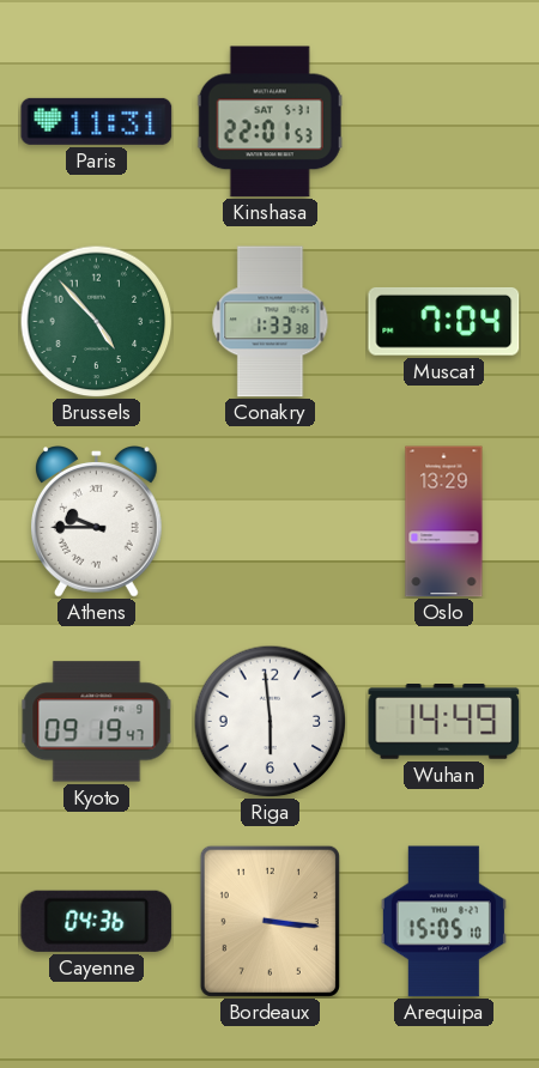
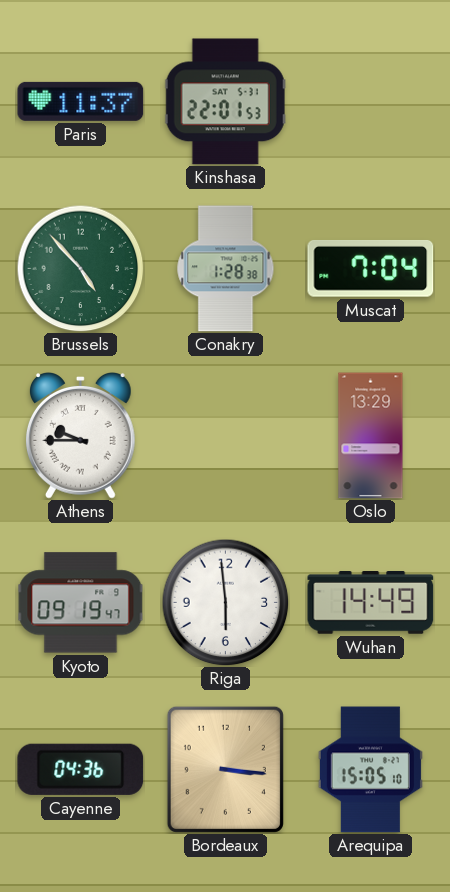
Paris: 11:31 -> 11:37 (81, 101)
Conakry: 1:33 -> 1:28 (226, 269)
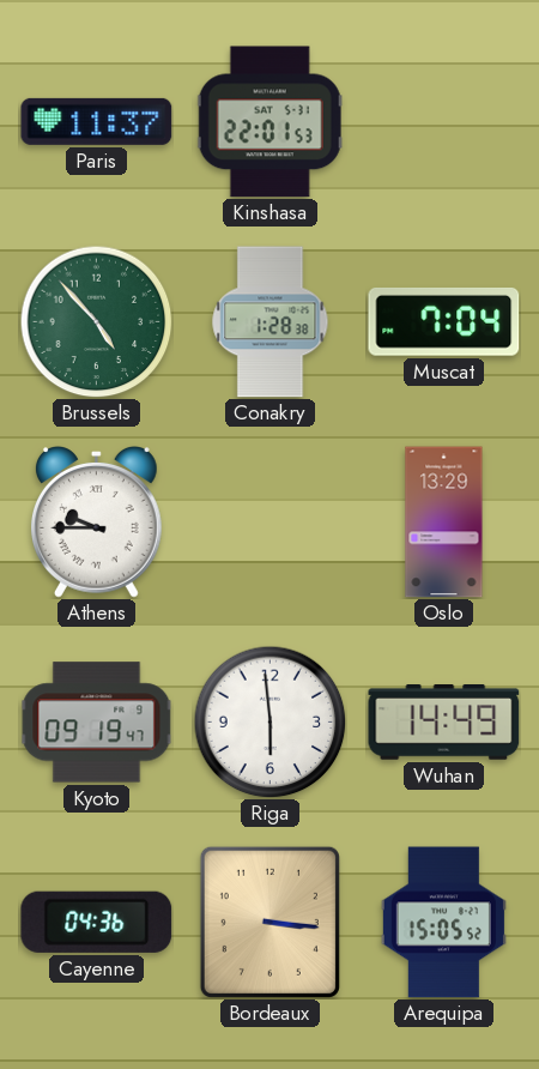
Arequipa: 15:05:10 -> 15:05:52 (443, 923)
